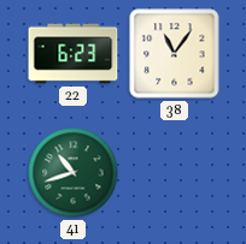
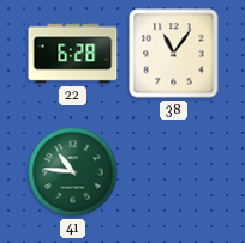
22: 6:23 -> 6:28 (73, 54)
41: 10:42 -> 10:46 (73, 172)
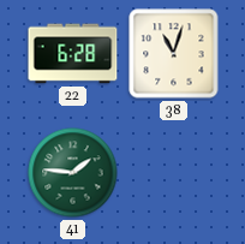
38: 11:06 -> 11:03 (174, 54)
41: 10:46 -> 1:46 (73, 173)
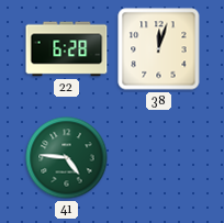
38: 11:03 -> 12:03 (159, 49)
41: 1:46 -> 4:46 (67, 158)
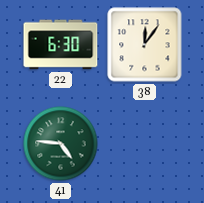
22: 6:28 -> 6:30 (61, 45)
38: 12:03 -> 12:06 (145, 45)
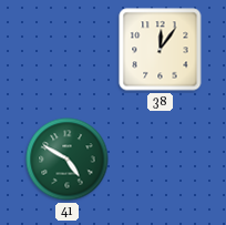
22: 6:30 -> none (61, 45)
41: 4:46 -> 4:50 (68, 160)
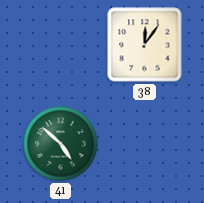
41: 4:50 -> 4:52 (61, 144)
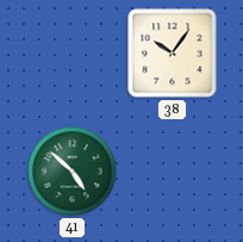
38: 12:06 -> 10:06 (173, 54)
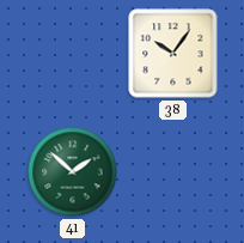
41: 4:52 -> 1:52 (73, 172)
